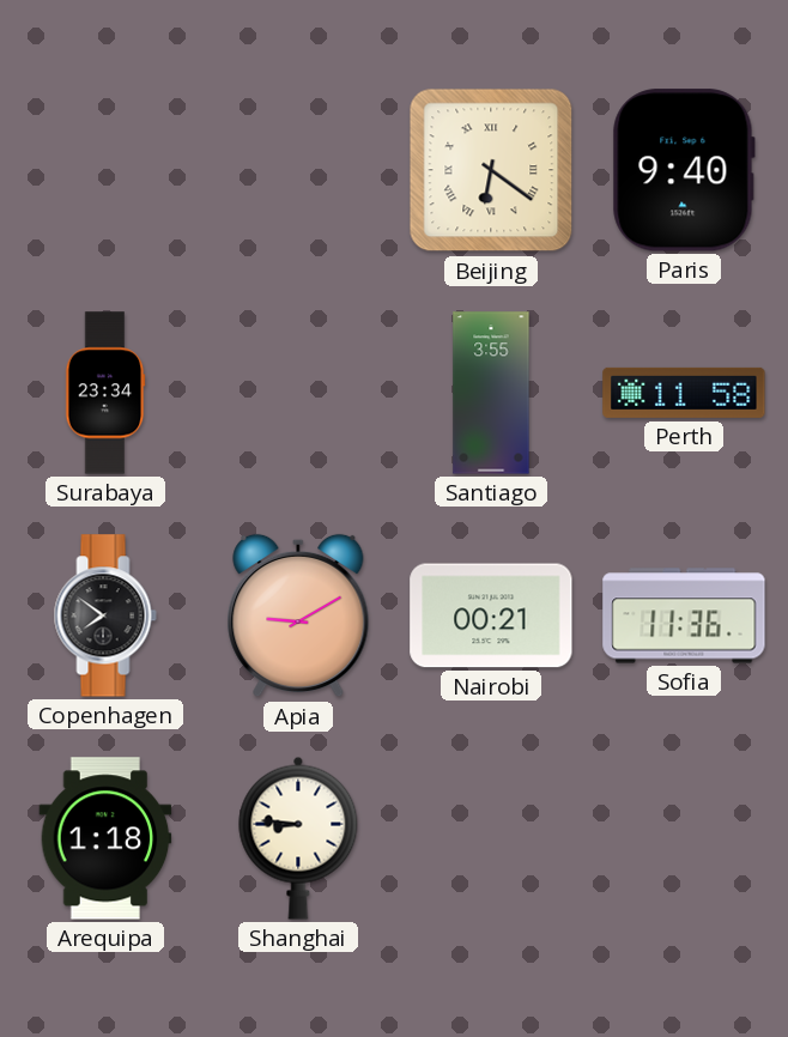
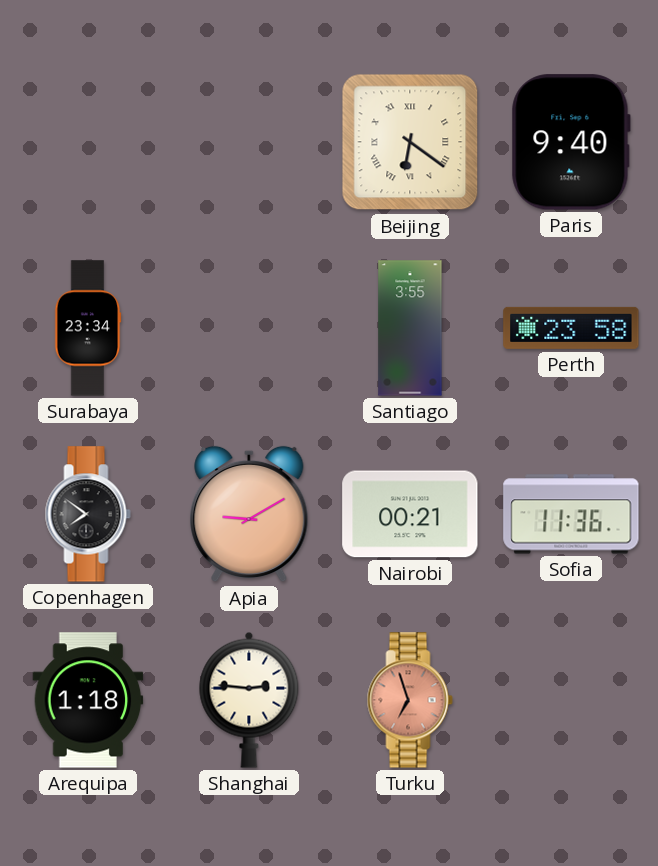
Perth: 11:58 -> 23:58 (571, 328)
Shanghai: 8:46 -> 2:46 (249, 700)
Turku: none -> 6:57 (410, 700)
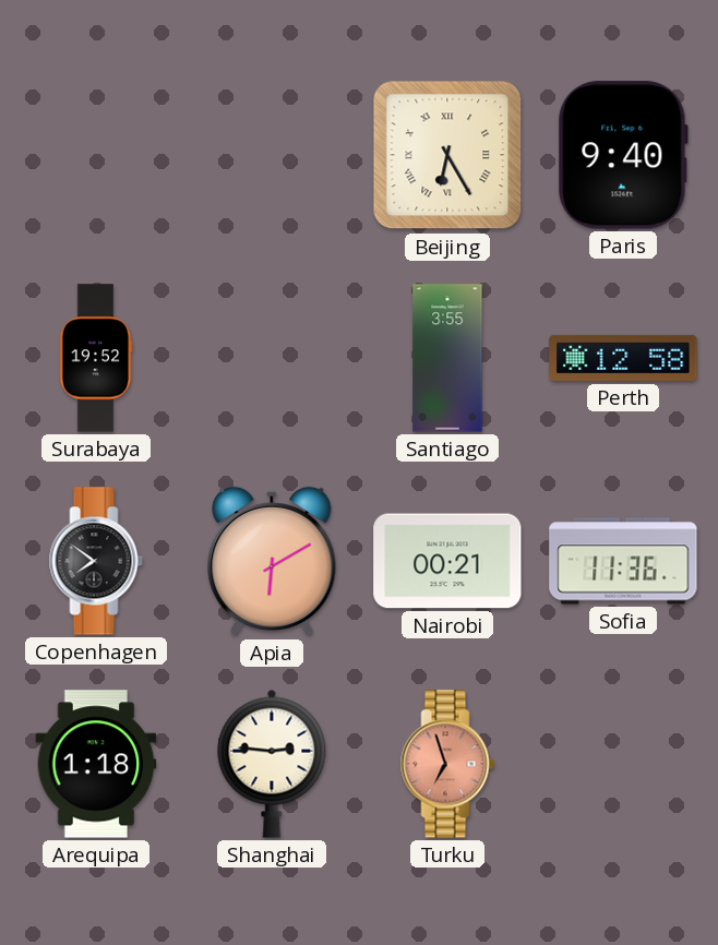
Beijing: 6:21 -> 6:25 (447, 155)
Surabaya: 23:34 -> 19:52 (96, 358)
Perth: 23:58 -> 12:58 (623, 358)
Apia: 9:10 -> 6:10 (272, 561)
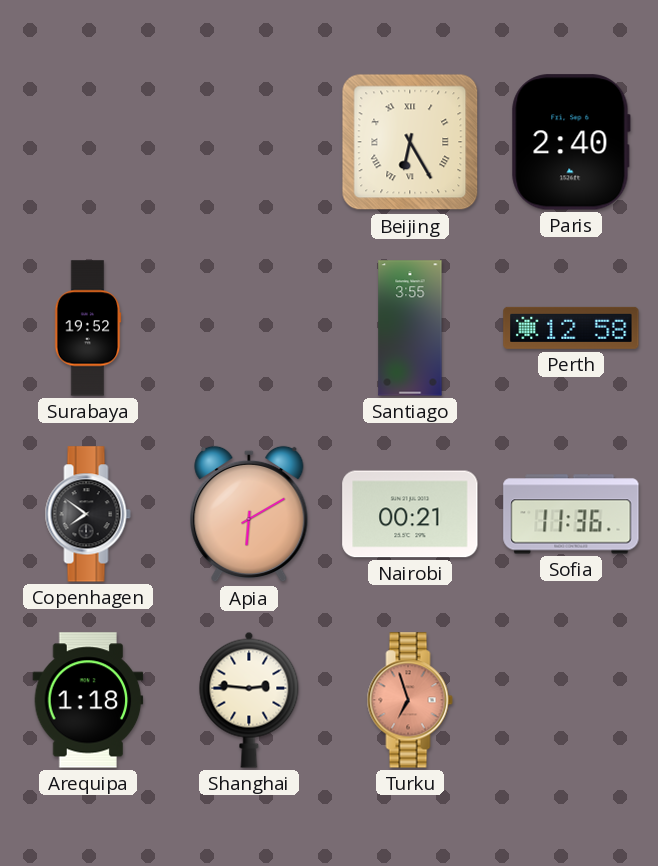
Paris: 9:40 -> 2:40 (571, 142)
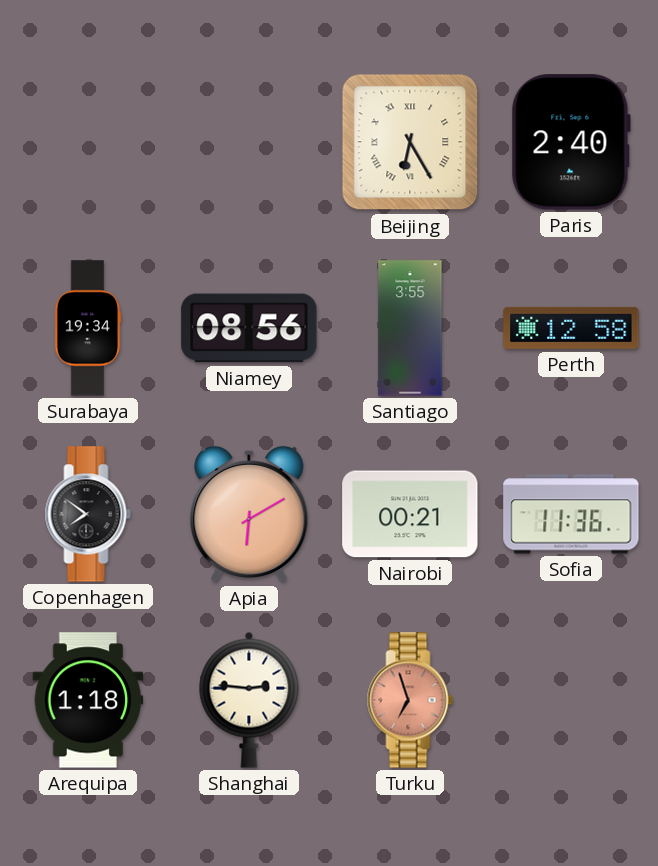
Surabaya: 19:52 -> 19:34 (88, 328)
Niamey: none -> 08:56 (249, 328)
